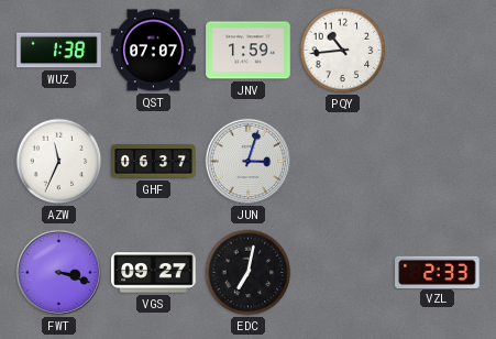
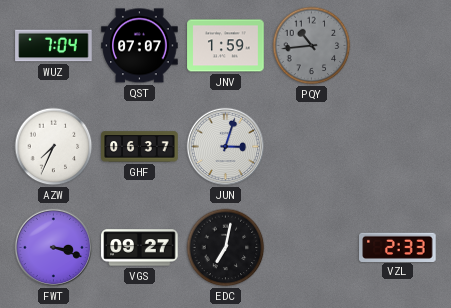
WUZ: 1:38 -> 7:04 (54, 46)
PQY dial: white -> grey (312, 46)
AZW: 11:34 -> 7:34 (54, 147)
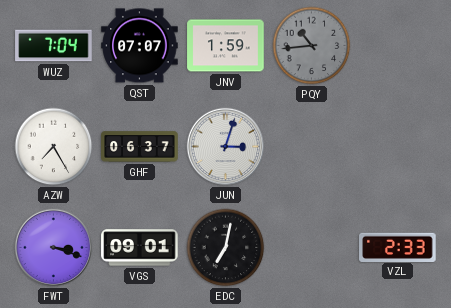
AZW: 7:34 -> 7:25 (54, 147)
VGS: 09:27 -> 09:01 (140, 248)
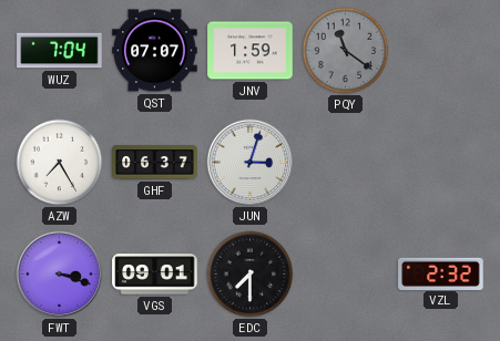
PQY: 10:44 -> 11:21 (346, 51)
EDC: 7:02 -> 7:30 (251, 275)
VZL: 2:33 -> 2:32 (441, 273)
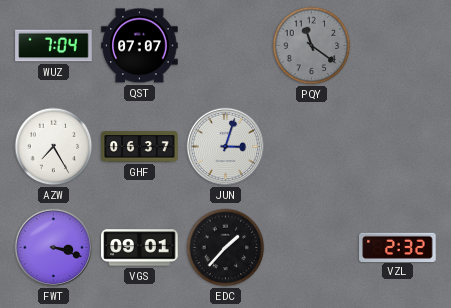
JNV: 1:59 -> none (251, 51)
EDC: 7:30 -> 1:37 (226, 248)
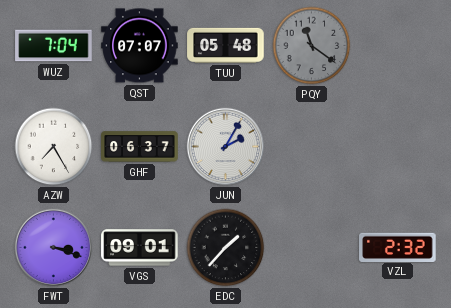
TUU: none -> 05:48 (226, 45)
JUN: 3:03 -> 2:05 (226, 147)
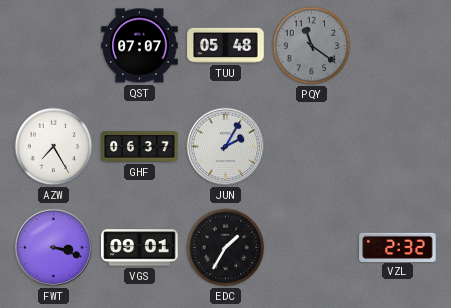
WUZ: 7:04 -> none (54, 46)
EDC: 1:37 -> 1:35 (226, 248)
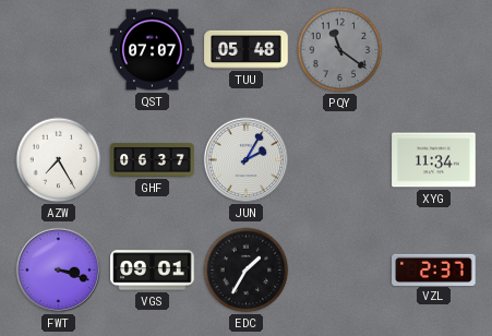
XYG: none -> 11:34 (434, 160)
VZL: 2:32 -> 2:37 (434, 269)
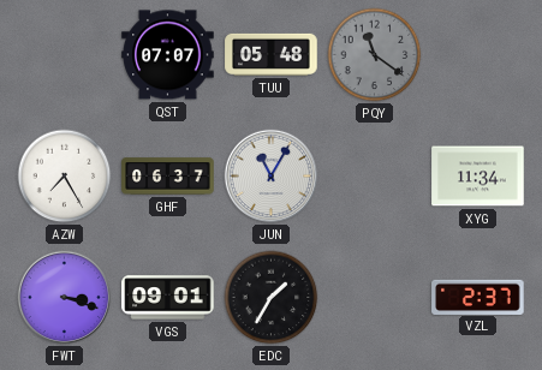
JUN: 2:05 -> 11:05 (272, 177)
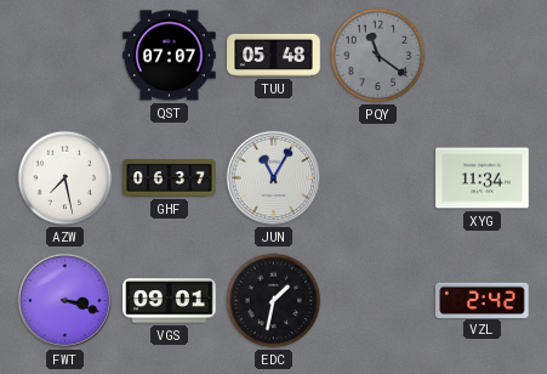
AZW: 7:25 -> 7:28 (65, 178)
EDC: 1:35 -> 1:32 (274, 301)
VZL: 2:37 -> 2:42 (483, 300)
